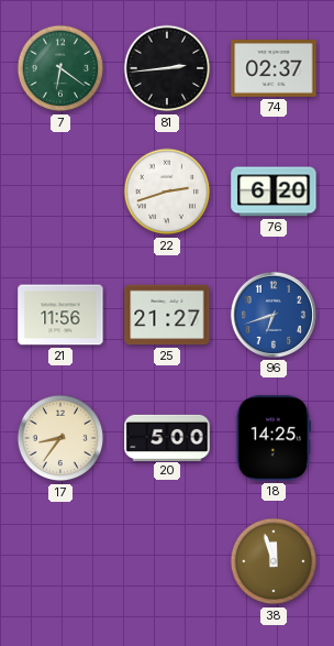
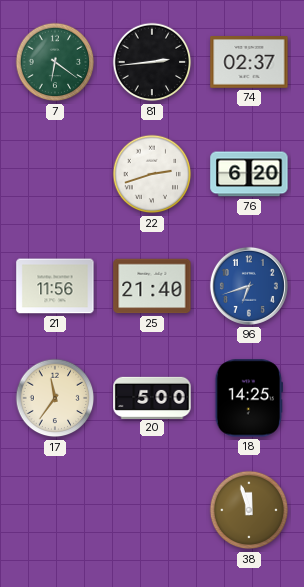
25: 21:27 -> 21:40 (152, 286)
17: 8:36 -> 11:36 (55, 398)
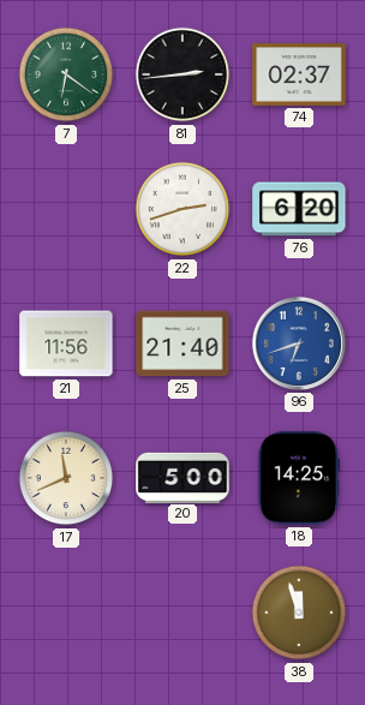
17: 11:36 -> 11:41 (66, 478)
